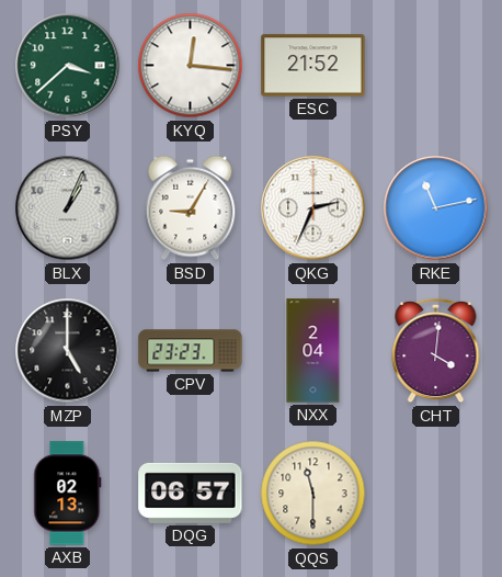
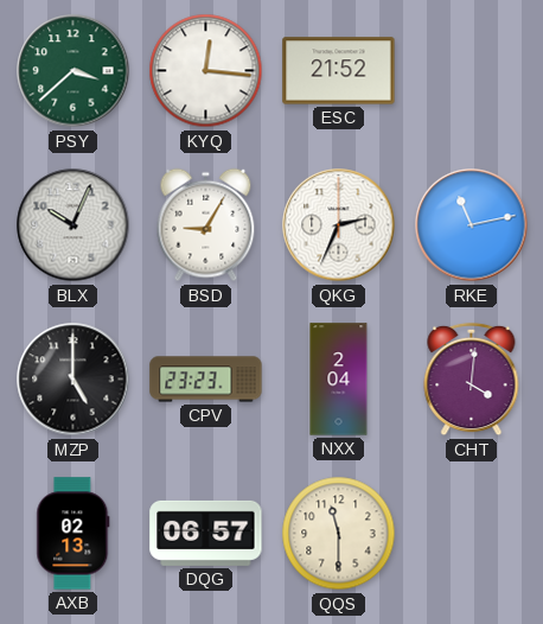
BLX: 1:04 -> 10:04 (74, 225)
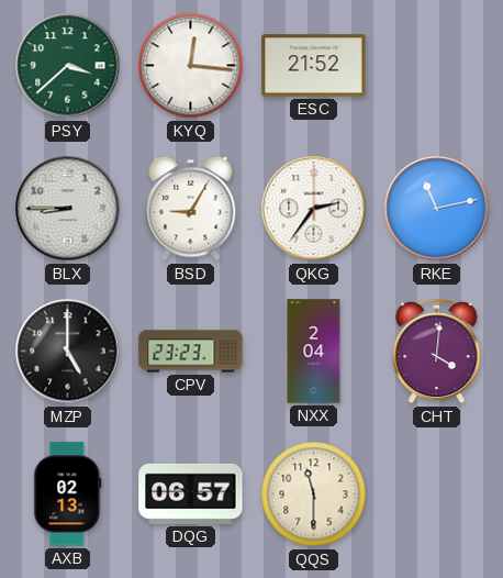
BLX: 10:04 -> 8:45 (68, 209)
QKG: 2:34 -> 2:36 (314, 209)
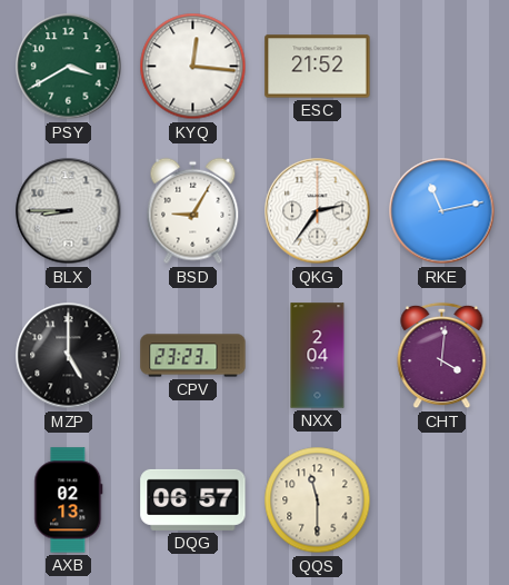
PSY: 3:38 -> 3:40 (69, 67)
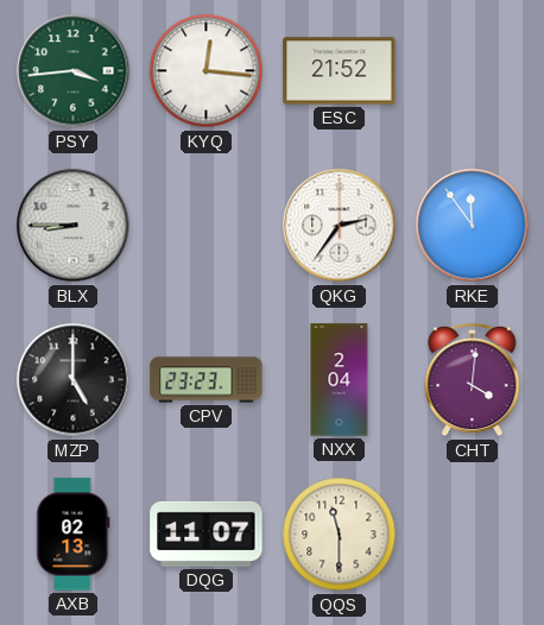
PSY: 3:40 -> 3:44 (74, 71)
BSD: 9:05 -> none (193, 211)
RKE: 11:13 -> 11:54 (473, 226)
DQG: 06:57 -> 11:07 (207, 534)
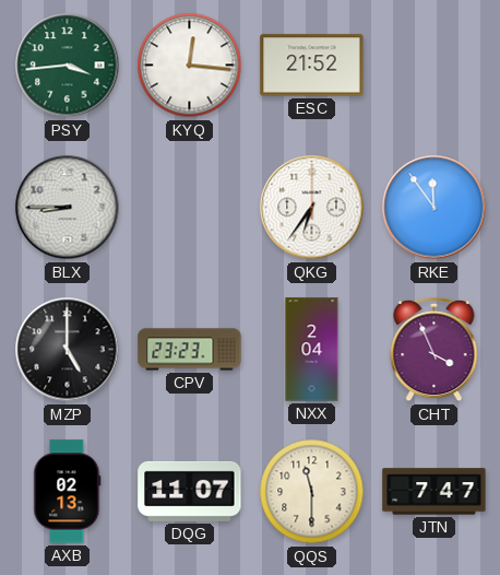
QKG: 2:36 -> 6:36 (312, 208)
CHT: 4:01 -> 3:56 (434, 350)
JTN: none -> 7:47 (434, 492)
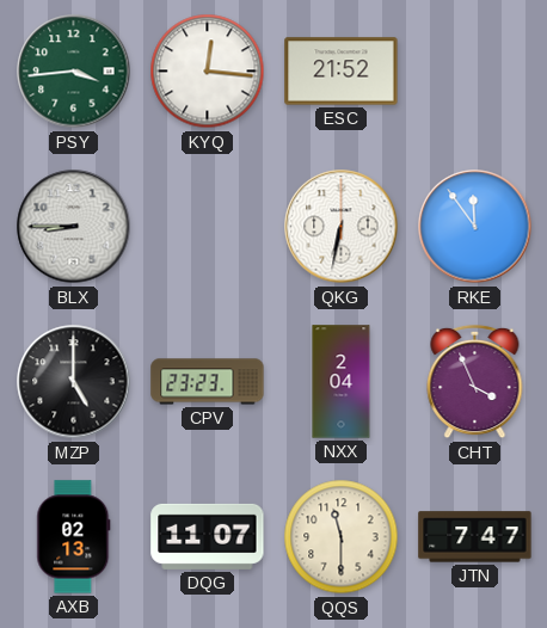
QKG: 6:36 -> 6:32 (342, 227)
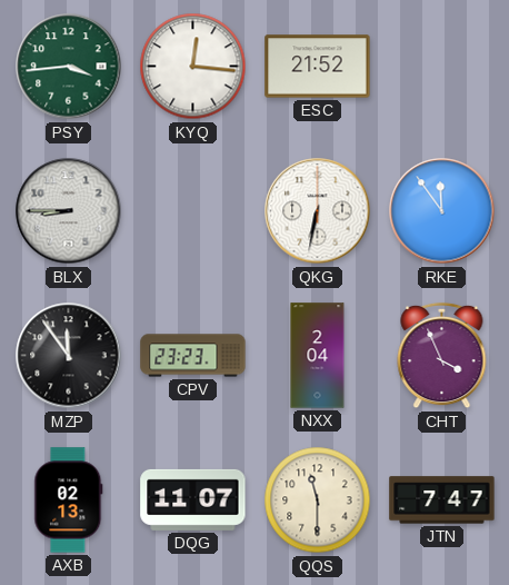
MZP: 5:00 -> 11:54 (69, 356)
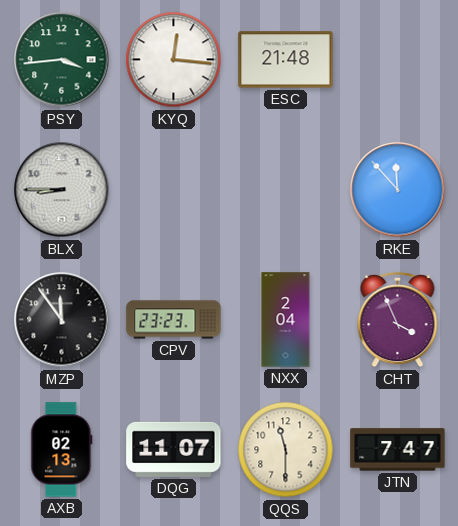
ESC: 21:52 -> 21:48 (286, 60)
QKG: 6:32 -> none (318, 211)
RKE: 11:54 -> 11:53 (398, 190)
